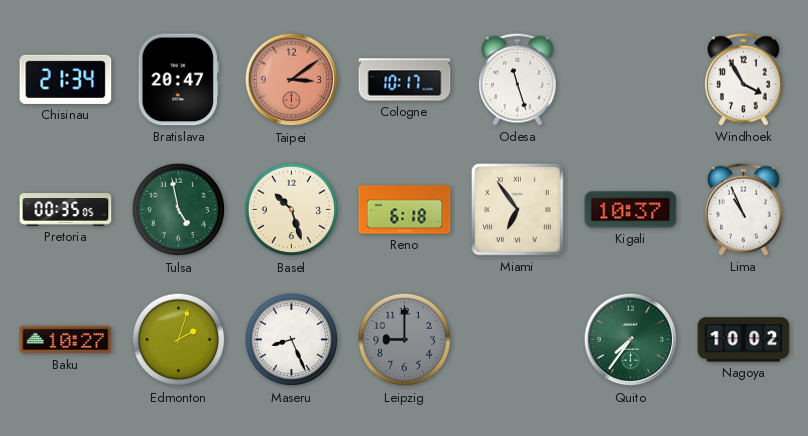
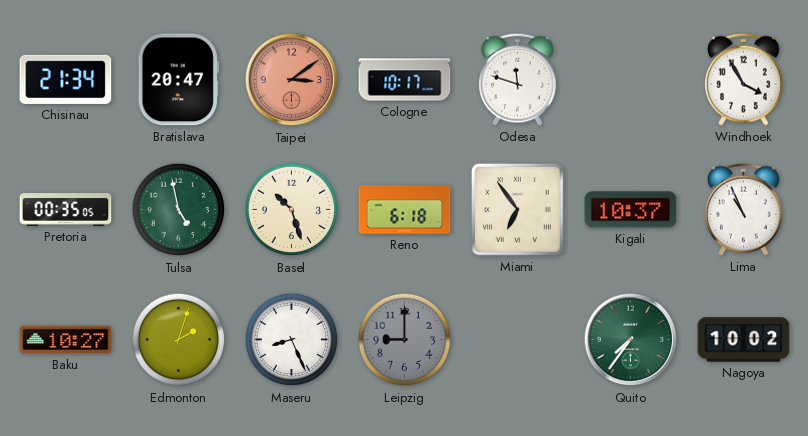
Odesa: 11:27 -> 11:48 (518, 79)
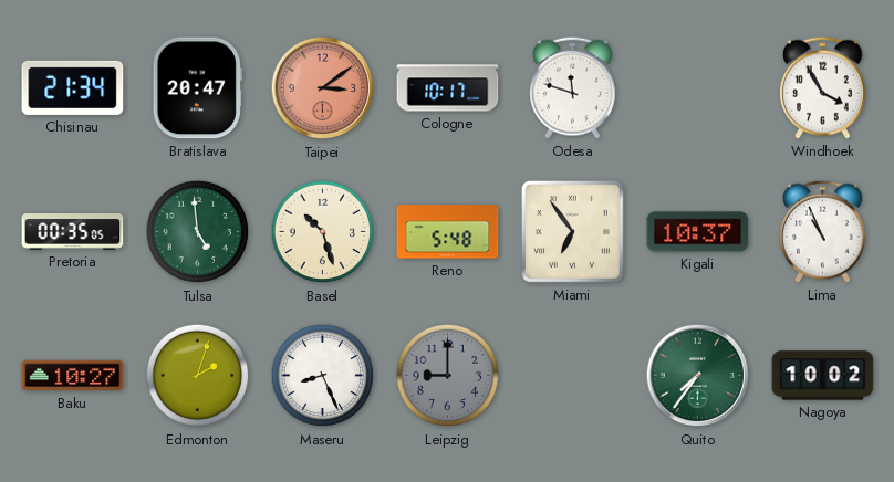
Tulsa: 4:58 -> 4:59 (198, 232)
Reno: 6:18 -> 5:48 (448, 232)
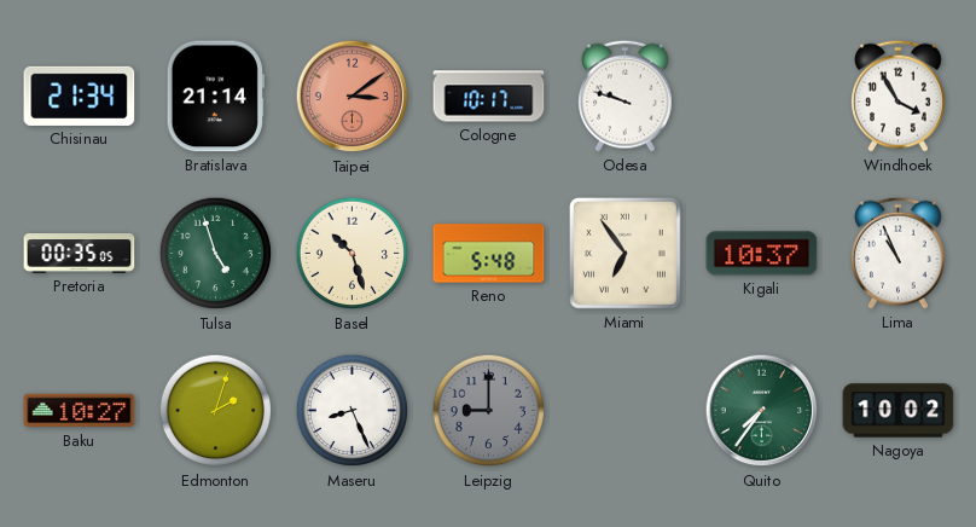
Bratislava: 20:47 -> 21:14 (215, 97)
Odesa: 11:48 -> 9:48 (626, 95)
Tulsa: 4:59 -> 4:57 (216, 254)
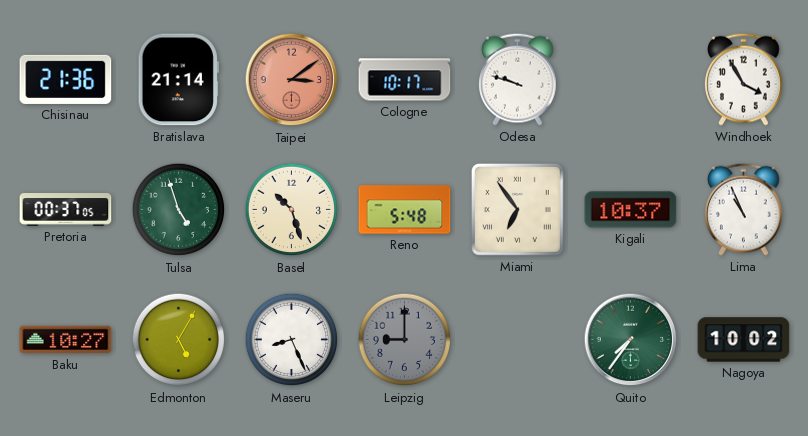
Chisinau: 21:34 -> 21:36 (66, 79)
Pretoria: 00:35 -> 00:37 (66, 210)
Edmonton: 2:03 -> 5:05 (179, 340)
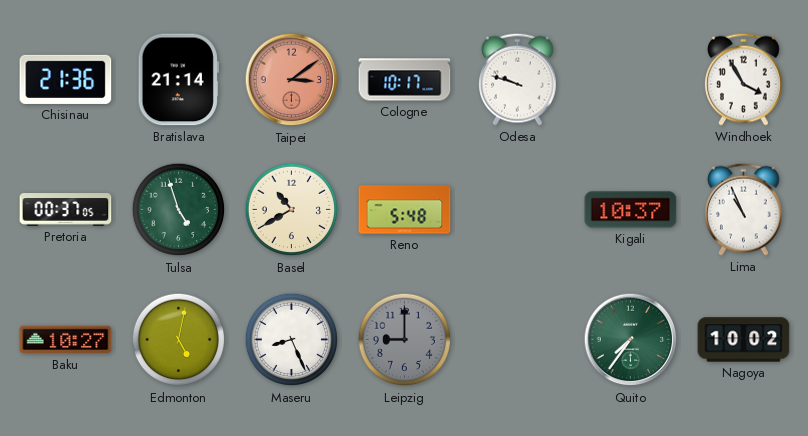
Basel: 10:27 -> 10:40 (292, 210)
Miami: 6:54 -> none (517, 209)
Edmonton: 5:05 -> 5:02 (179, 340)
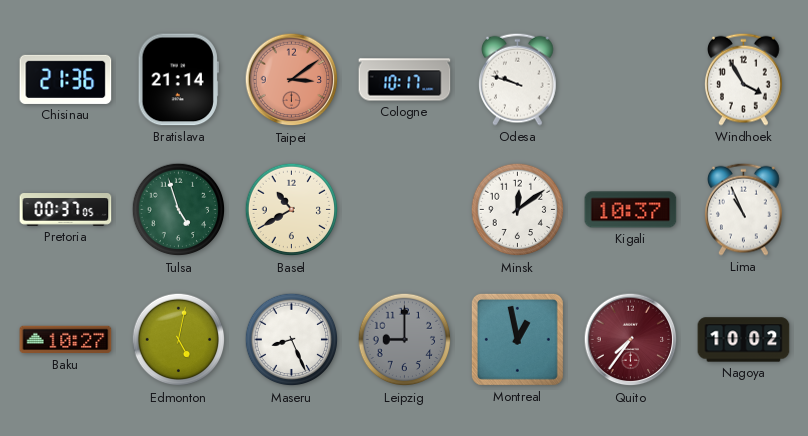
Reno: 5:48 -> none (405, 210)
Minsk: none -> 12:09 (518, 210)
Montreal: none -> 12:58 (517, 339)
Quito dial: green -> burgundy (631, 340)
